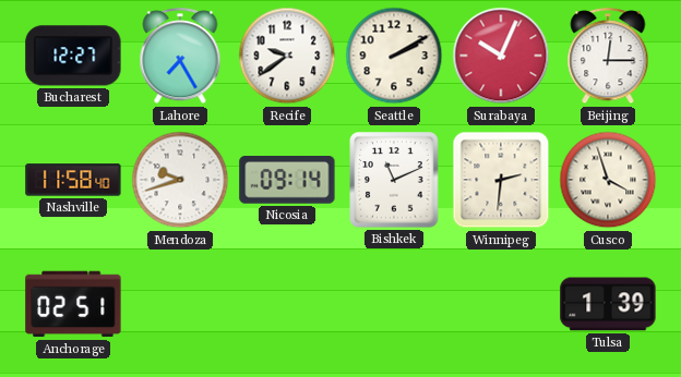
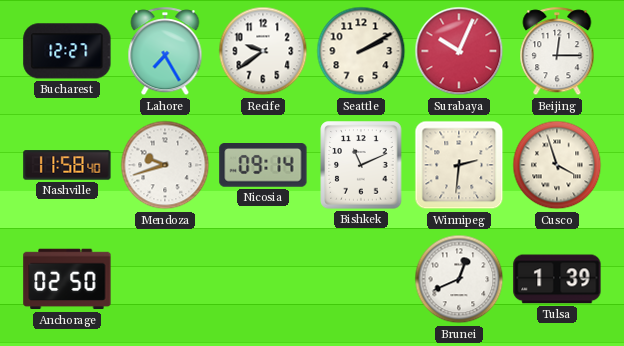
Anchorage: 02:51 -> 02:50 (67, 279)
Brunei: none -> 12:41 (459, 279)
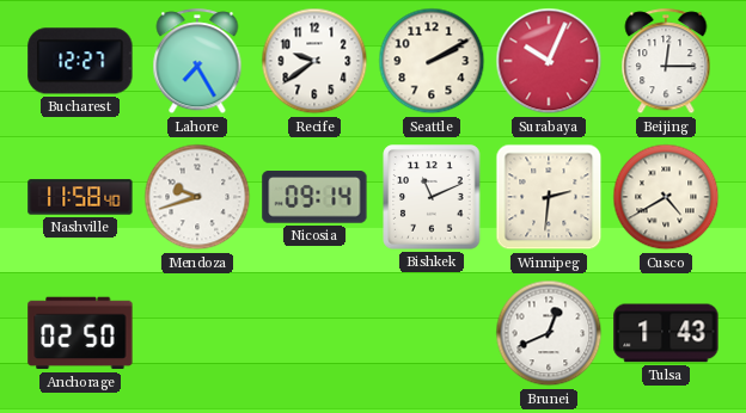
Cusco: 3:57 -> 4:40 (666, 197)
Tulsa: 1:39 -> 1:43 (666, 333)
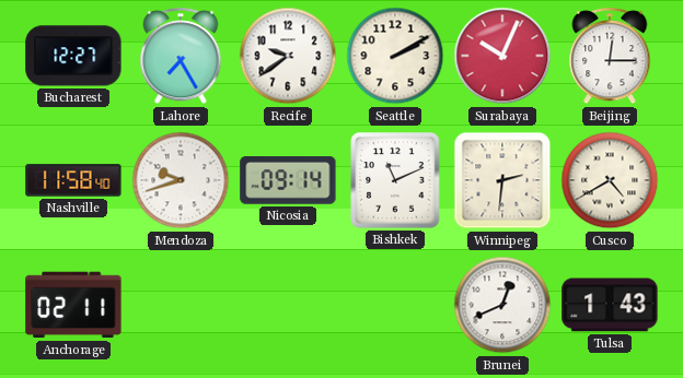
Anchorage: 02:50 -> 02:11 (73, 305)
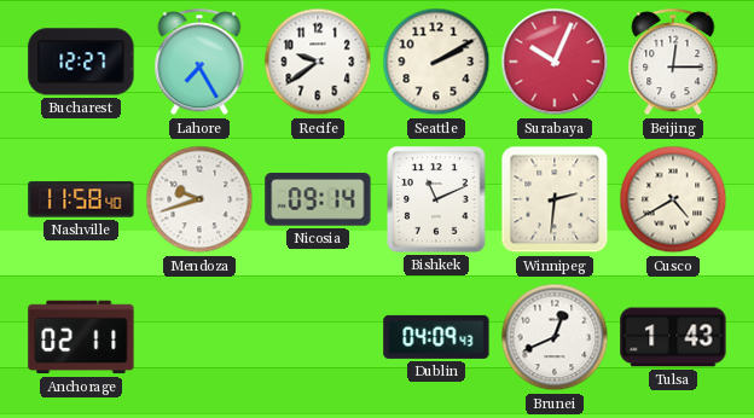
Dublin: none -> 04:09 (436, 337)
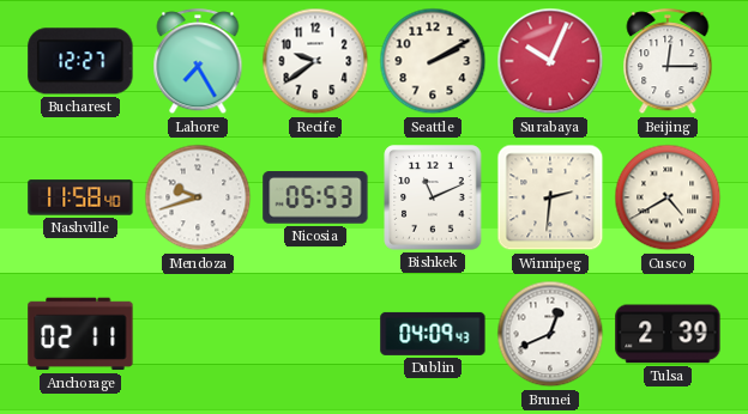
Nicosia: 09:14 -> 05:53 (315, 197)
Tulsa: 1:43 -> 2:39 (668, 334)
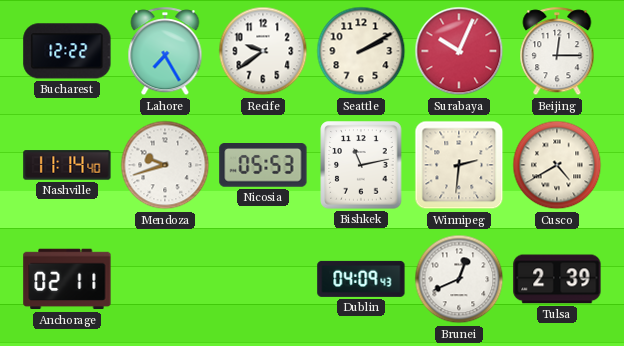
Bucharest: 12:27 -> 12:22 (67, 51)
Nashville: 11:58 -> 11:14 (67, 165)
Bishkek: 11:11 -> 11:13 (361, 165)
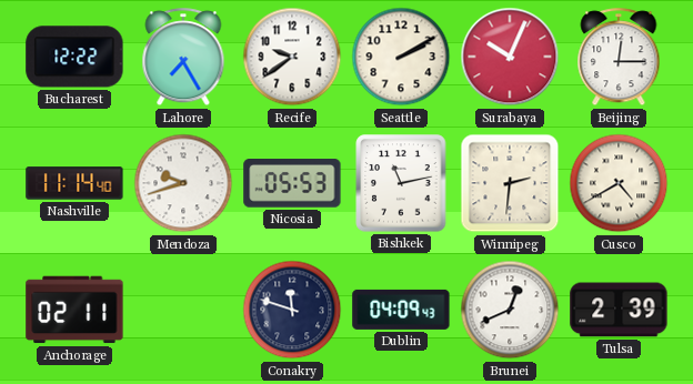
Conakry: none -> 11:48 (292, 310)
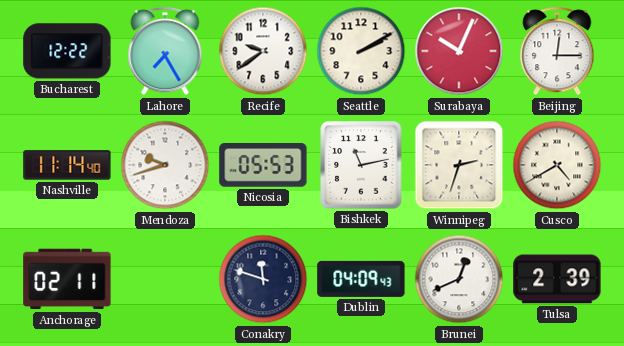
Winnipeg: 2:31 -> 2:33 (459, 165)
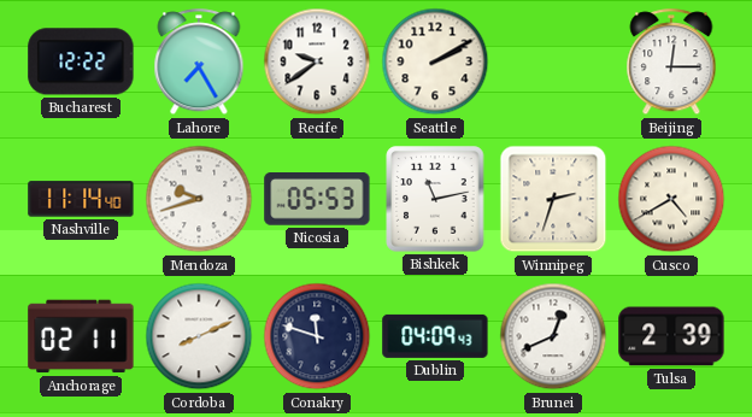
Surabaya: 10:04 -> none (459, 51)
Cordoba: none -> 8:11 (199, 336)
